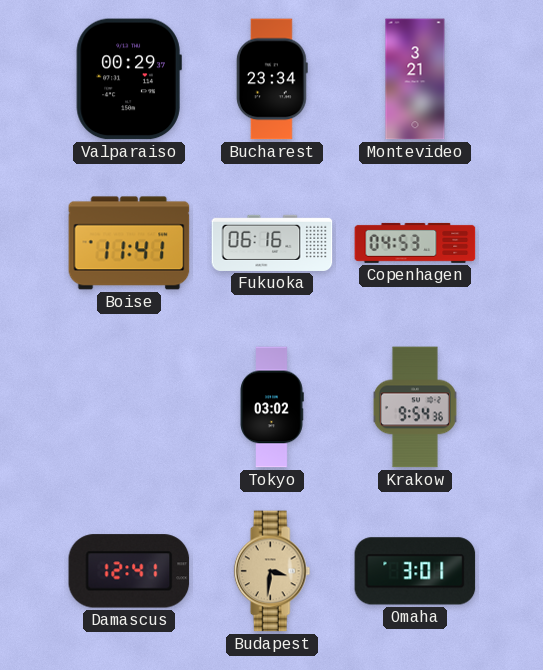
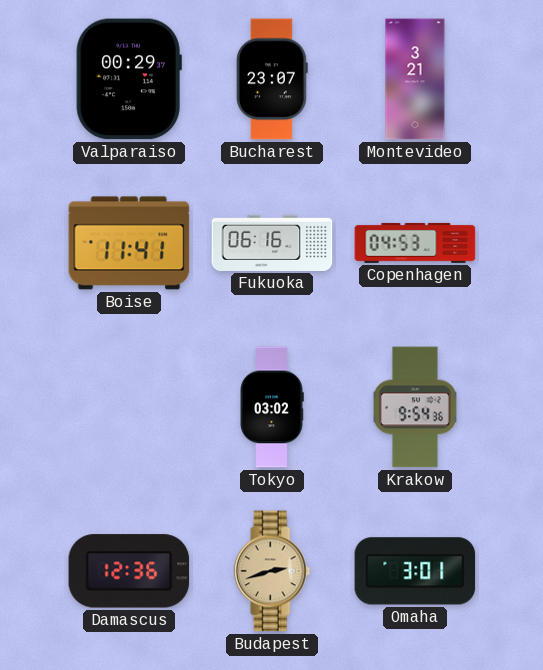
Bucharest: 23:34 -> 23:07 (272, 79)
Damascus: 12:41 -> 12:36 (129, 571)
Budapest: 3:31 -> 2:42 (272, 571)
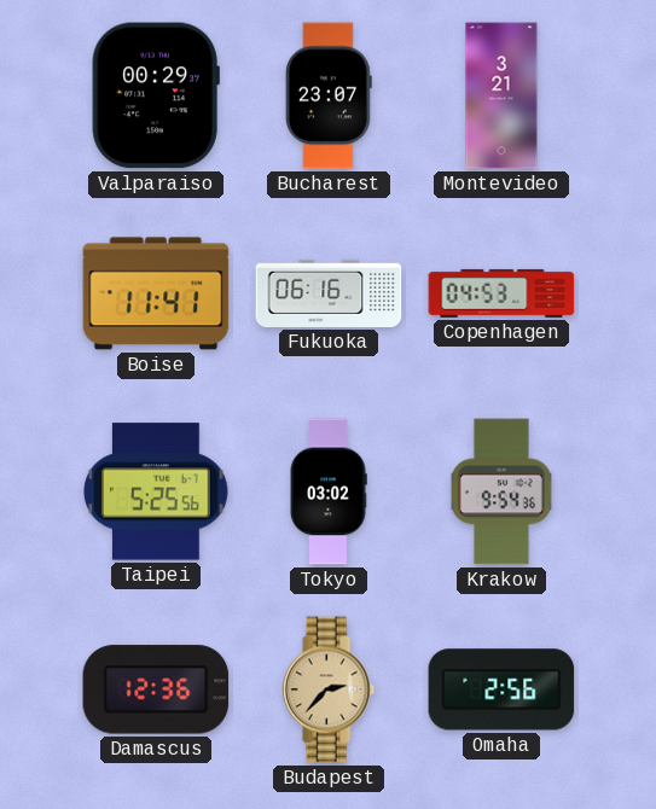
Taipei: none -> 5:25 (156, 491)
Budapest: 2:42 -> 2:37 (329, 689)
Omaha: 3:01 -> 2:56 (501, 689)
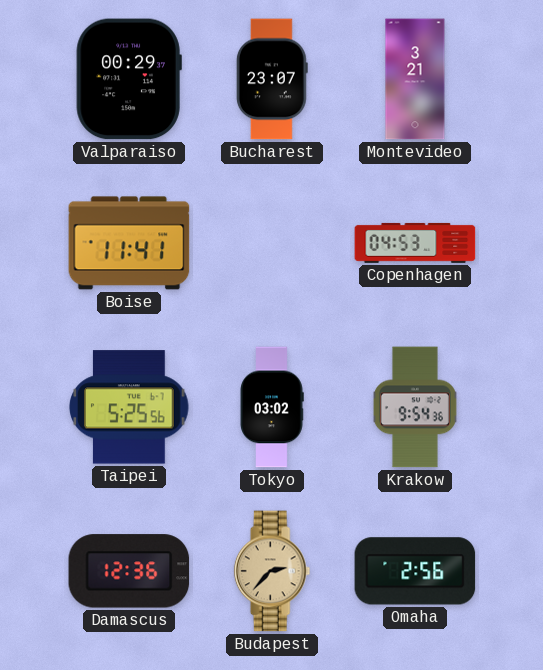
Fukuoka: 06:16 -> none (329, 293)
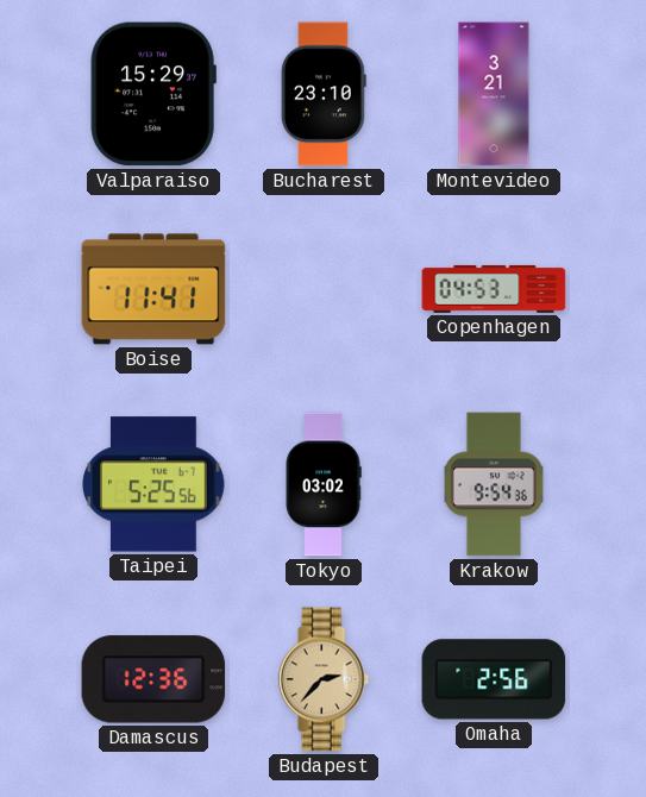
Valparaiso: 00:29 -> 15:29 (153, 94)
Bucharest: 23:07 -> 23:10 (324, 94)
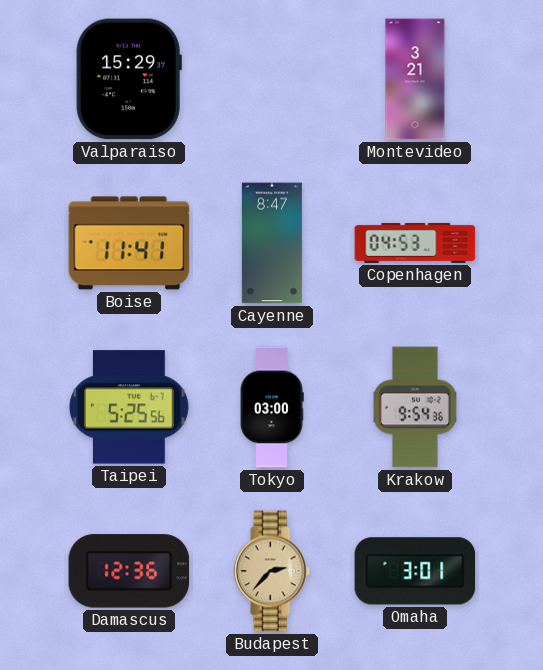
Bucharest: 23:10 -> none (324, 94)
Cayenne: none -> 8:47 (272, 243)
Tokyo: 03:02 -> 03:00 (272, 407)
Omaha: 2:56 -> 3:01 (415, 571)
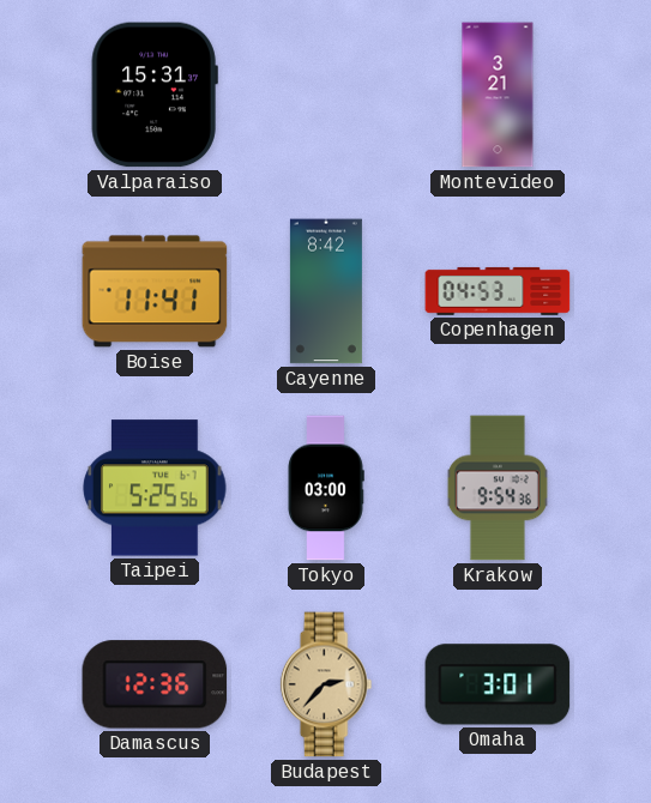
Valparaiso: 15:29 -> 15:31 (155, 95)
Cayenne: 8:47 -> 8:42 (326, 291)
